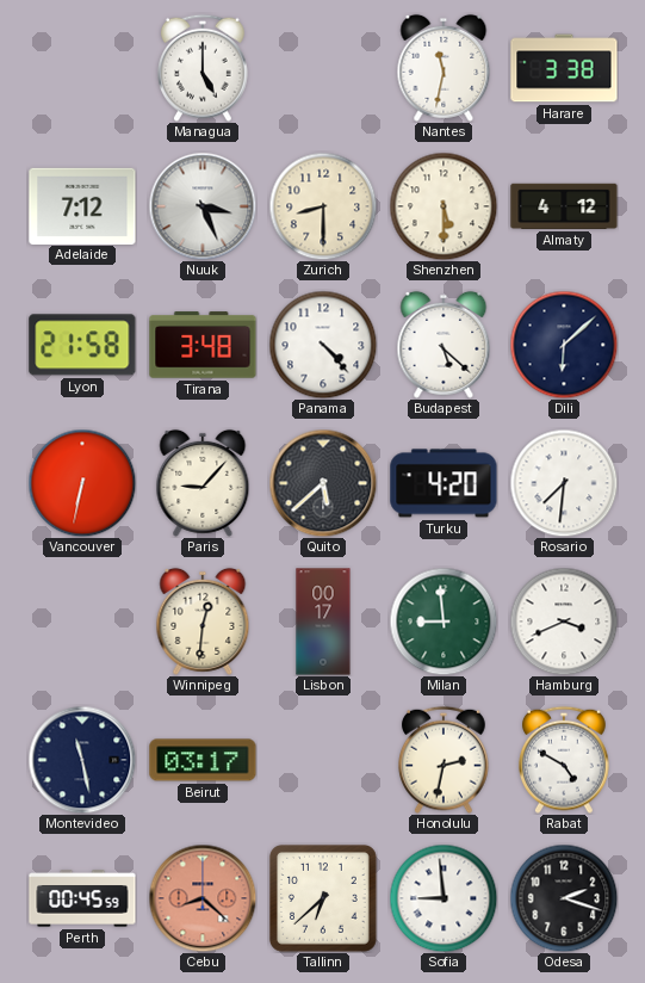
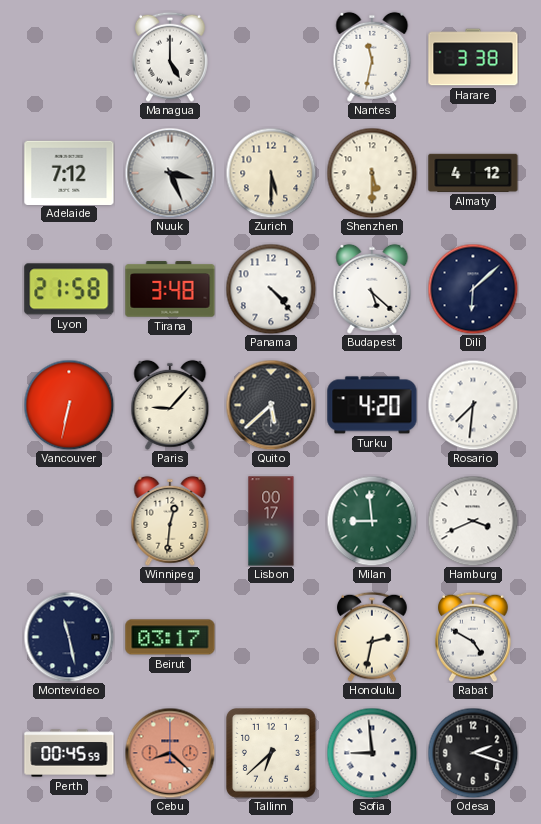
Zurich: 8:30 -> 5:30 (271, 173)
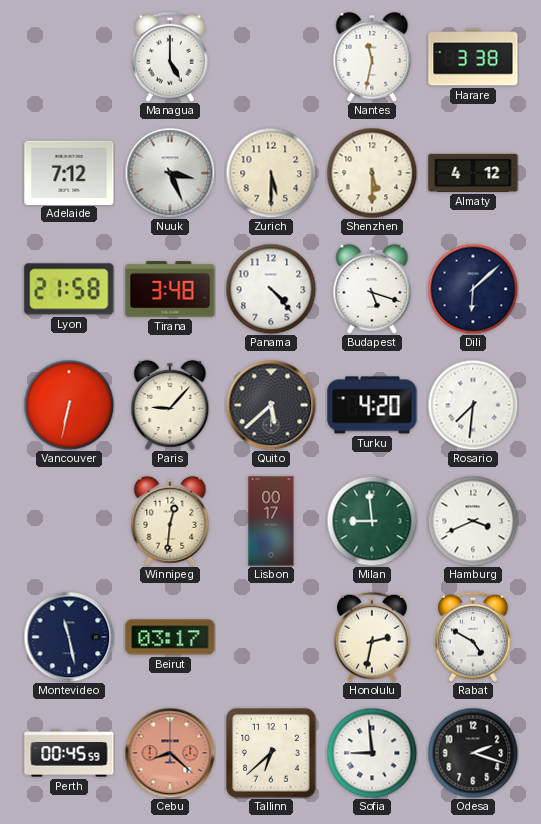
Budapest: 5:22 -> 5:18 (372, 289)
